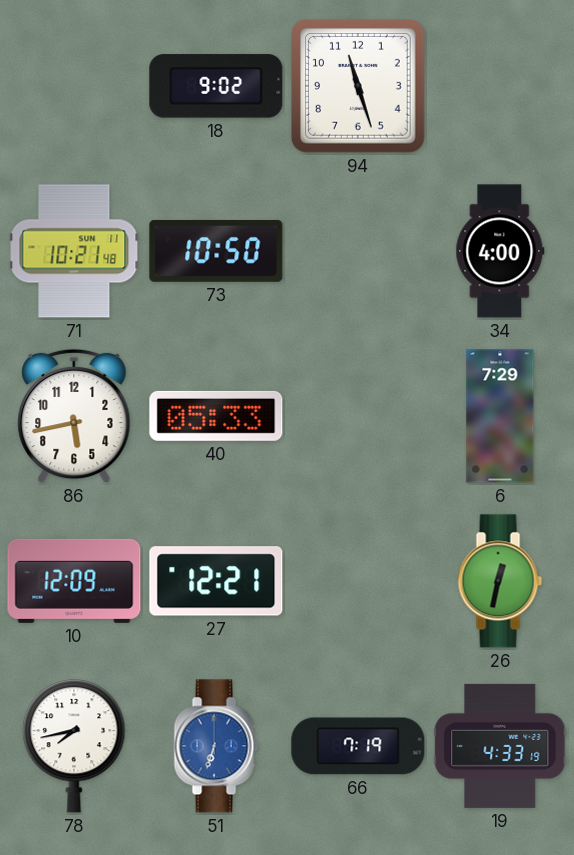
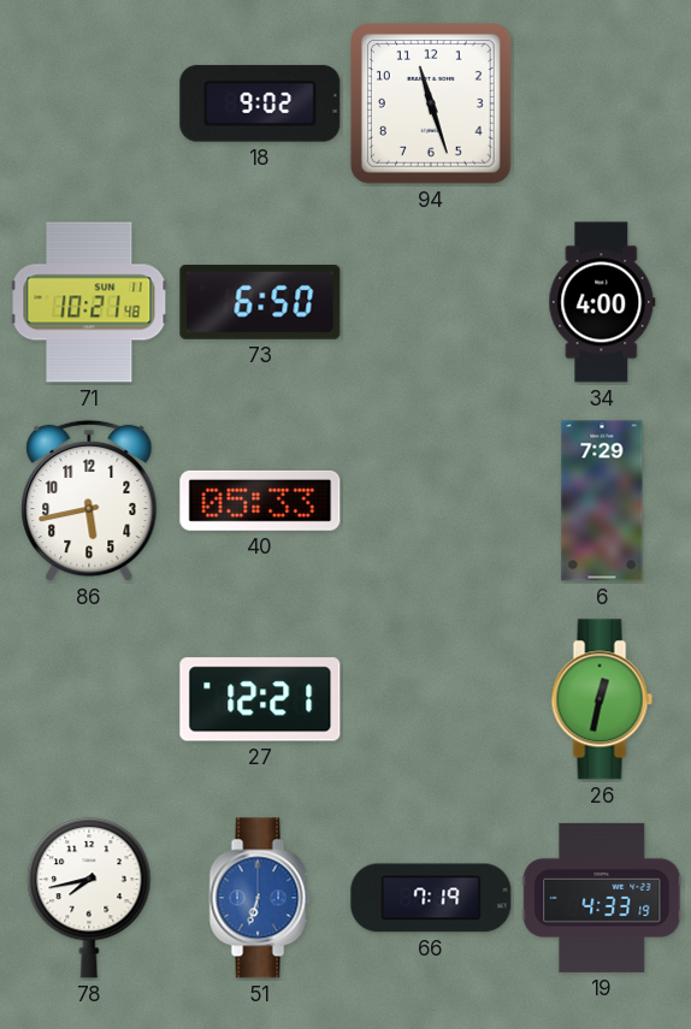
73: 10:50 -> 6:50 (260, 302)
10: 12:09 -> none (74, 581)
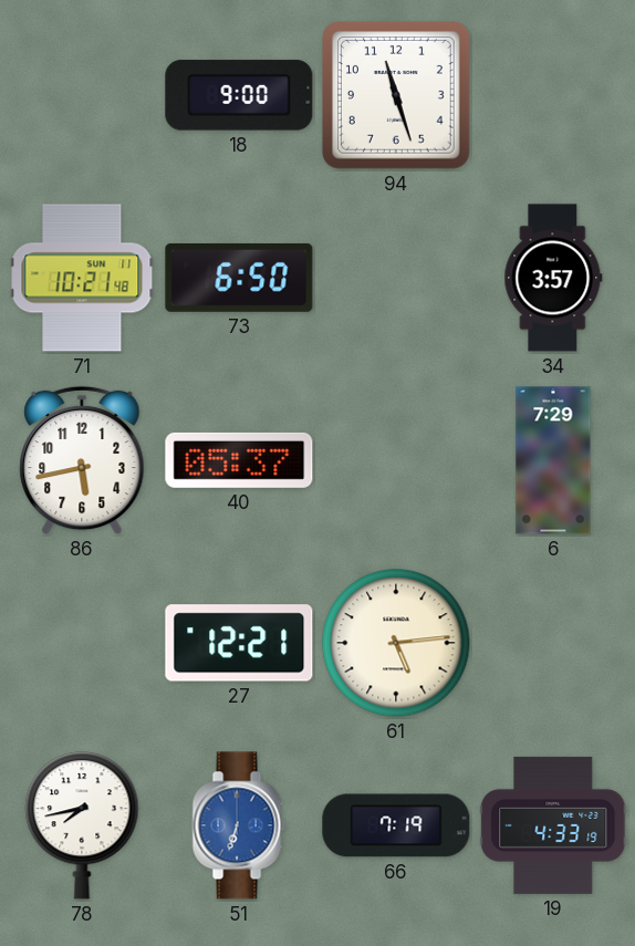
18: 9:02 -> 9:00 (239, 95)
34: 4:00 -> 3:57 (553, 278)
40: 05:33 -> 05:37 (239, 460)
61: none -> 5:14 (396, 643)
26: 12:32 -> none (602, 699)
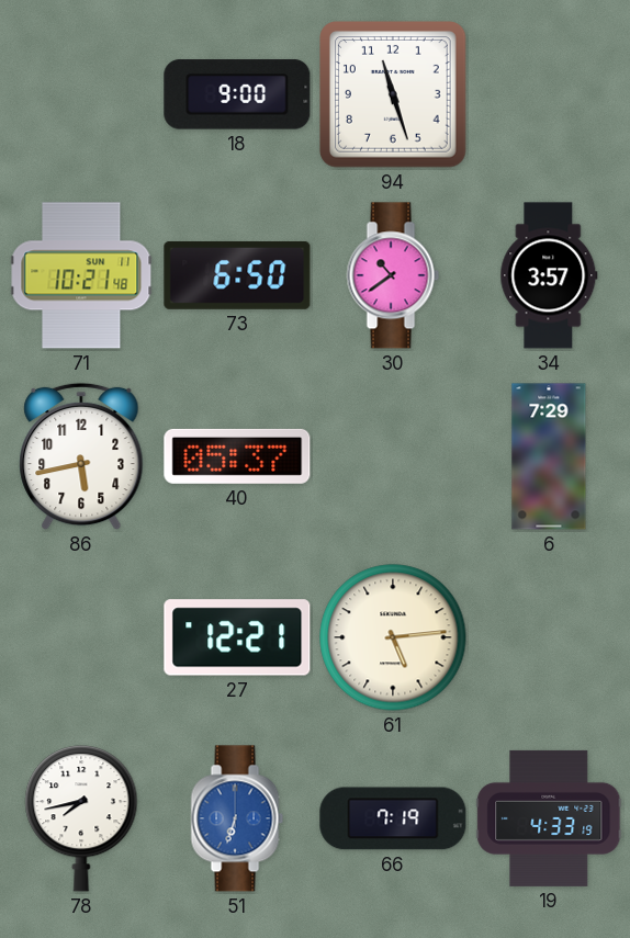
30: none -> 10:39 (393, 275)
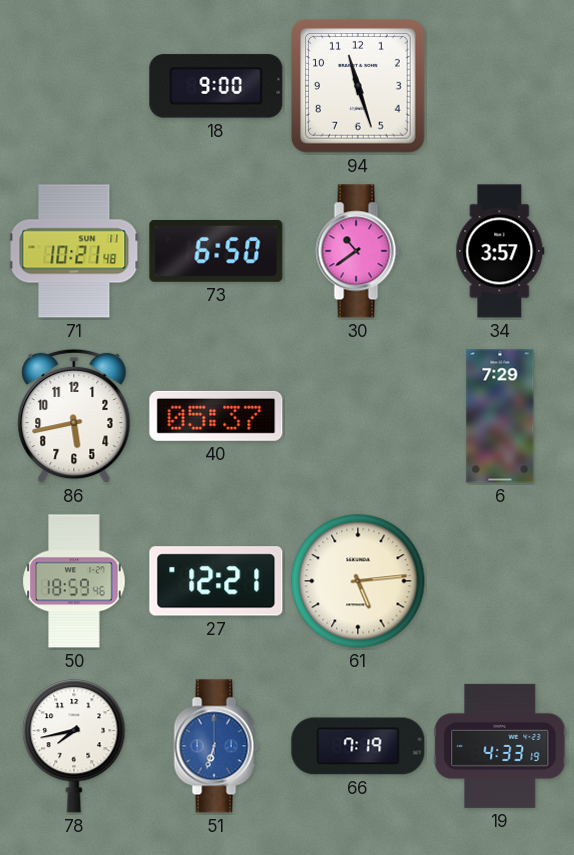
50: none -> 18:59 (74, 581)
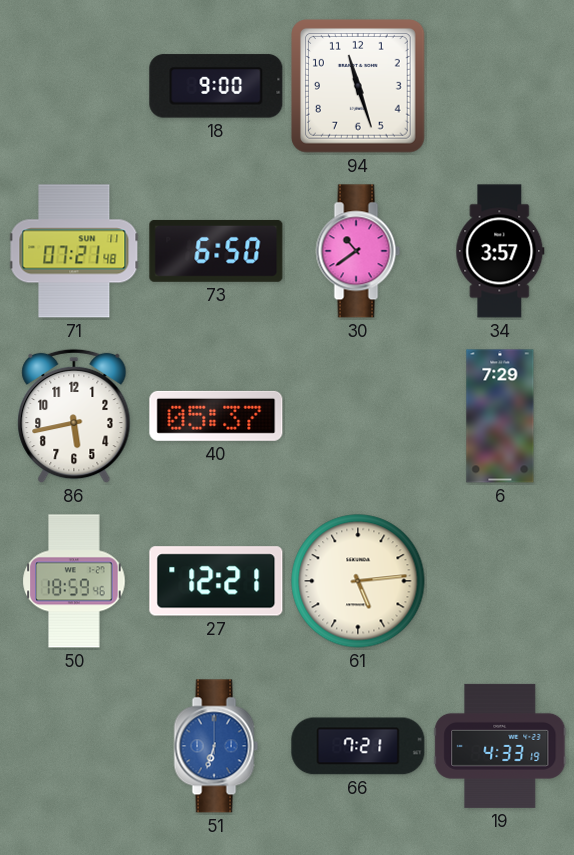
71: 10:21 -> 07:21 (74, 251)
78: 7:43 -> none (74, 746)
66: 7:19 -> 7:21 (358, 746)
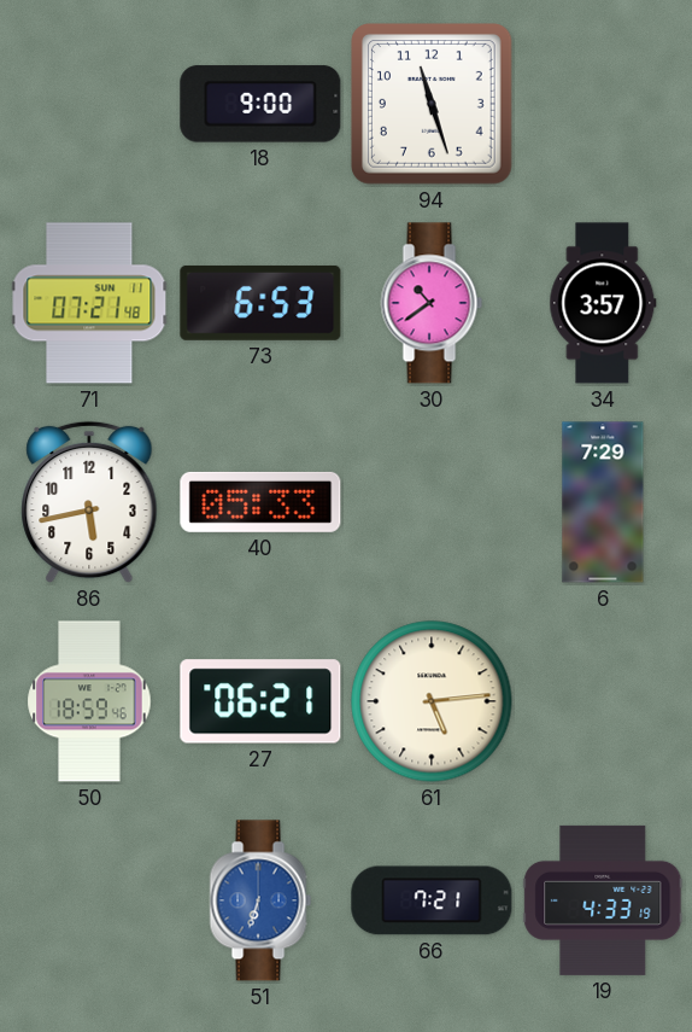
73: 6:50 -> 6:53 (260, 303)
40: 05:37 -> 05:33 (260, 502)
27: 12:21 -> 06:21 (260, 701)
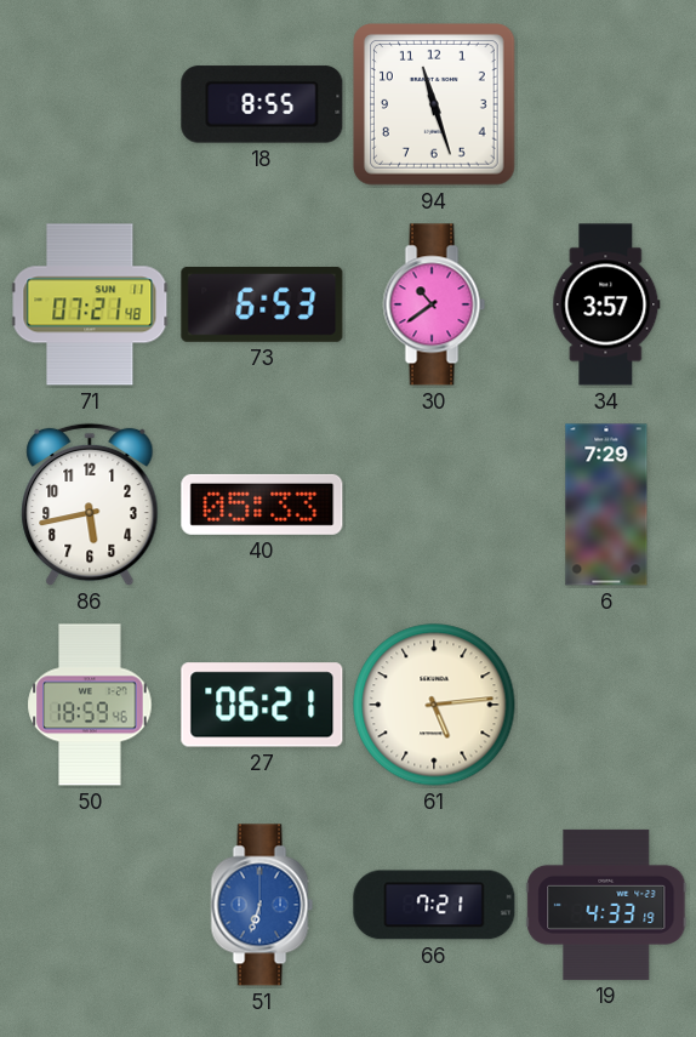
18: 9:00 -> 8:55 (262, 104)
